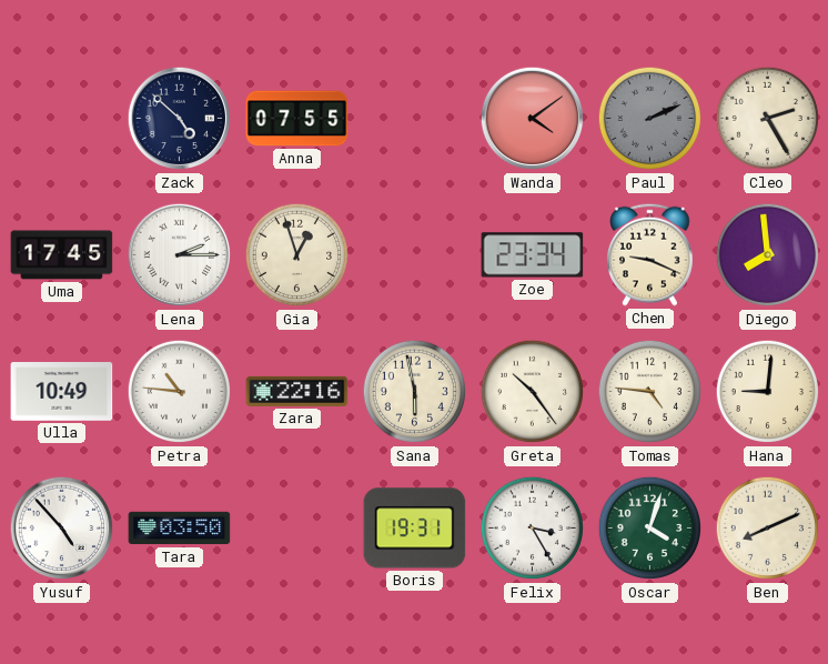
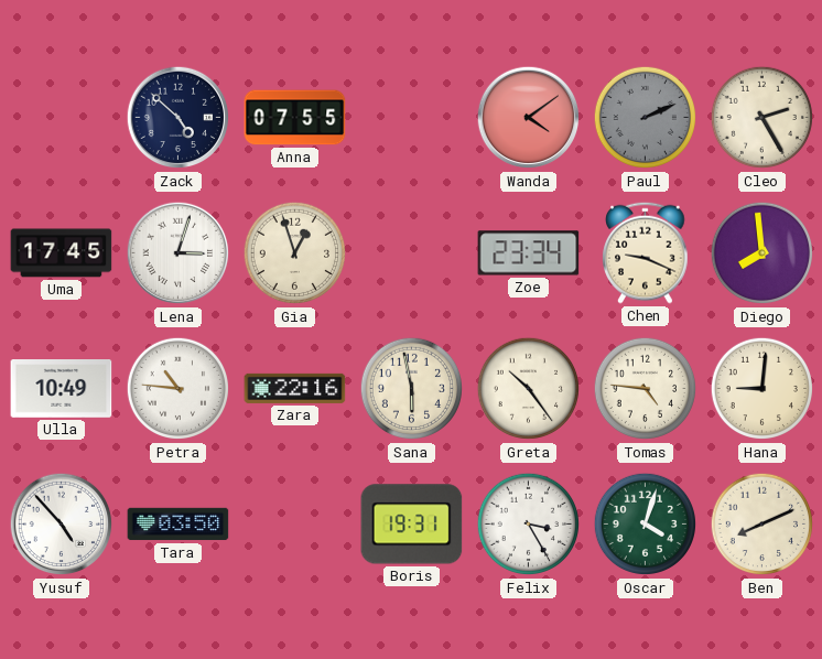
Lena: 2:15 -> 3:03 (179, 253)
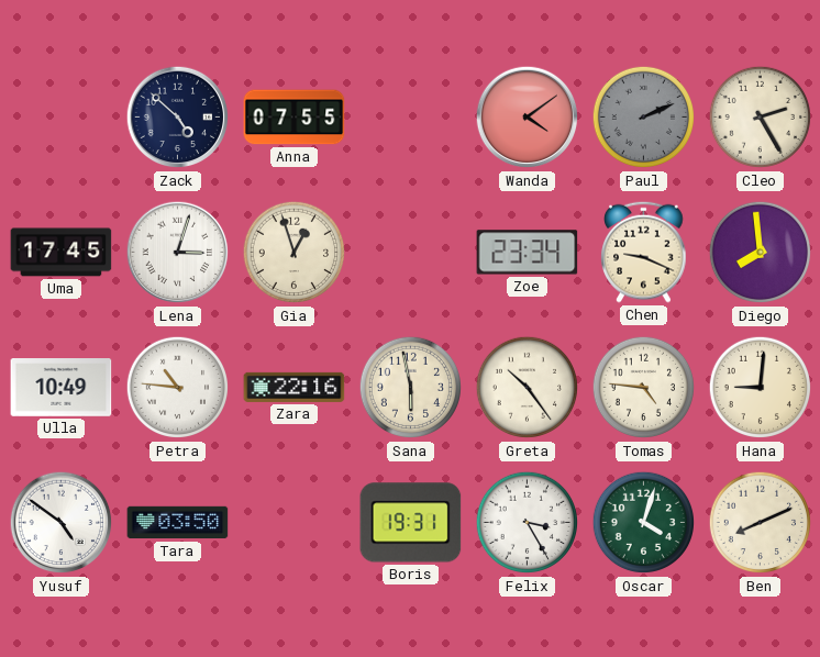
Yusuf: 4:53 -> 4:51 (62, 523)
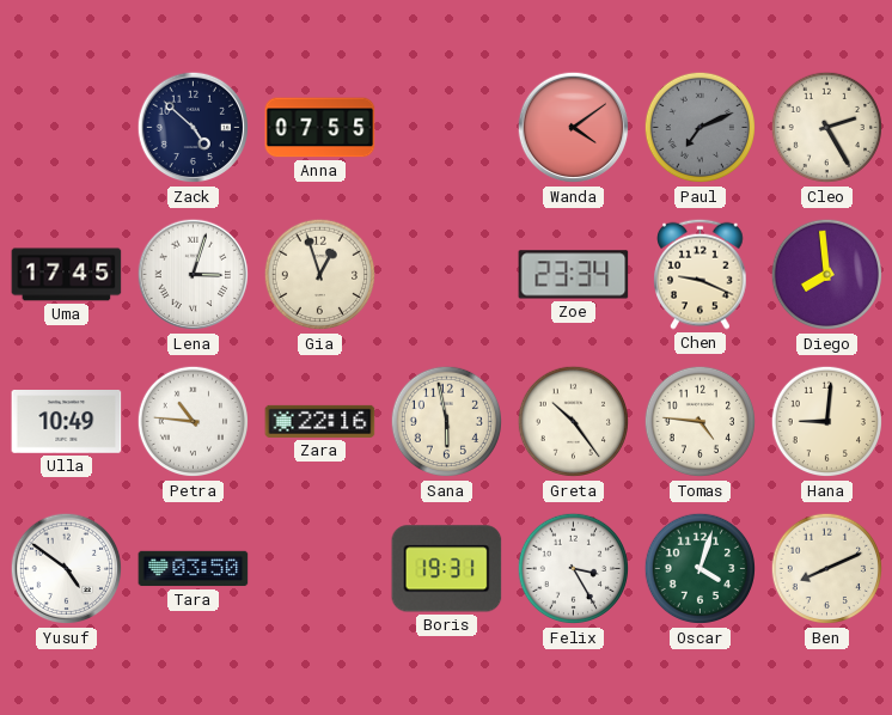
Paul: 2:11 -> 7:11 (701, 128)
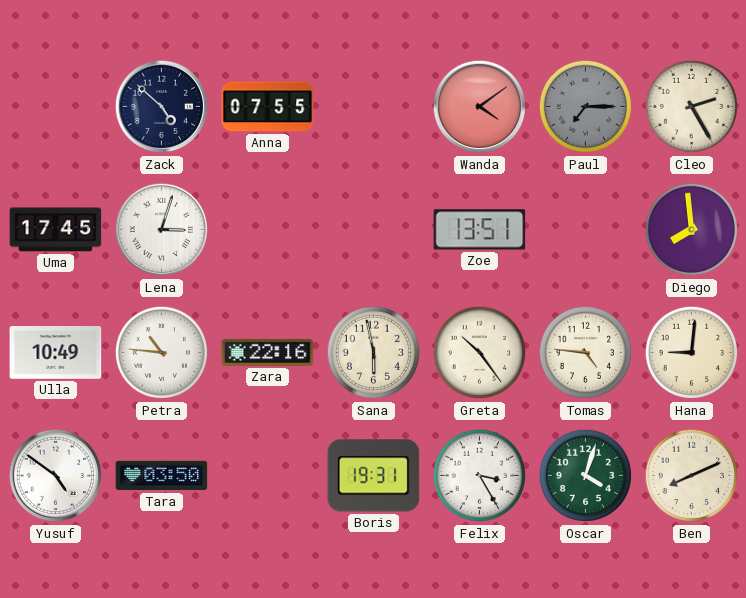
Paul: 7:11 -> 7:15 (586, 107)
Gia: 12:57 -> none (320, 275)
Zoe: 23:34 -> 13:51 (480, 230)
Chen: 9:19 -> none (701, 274)
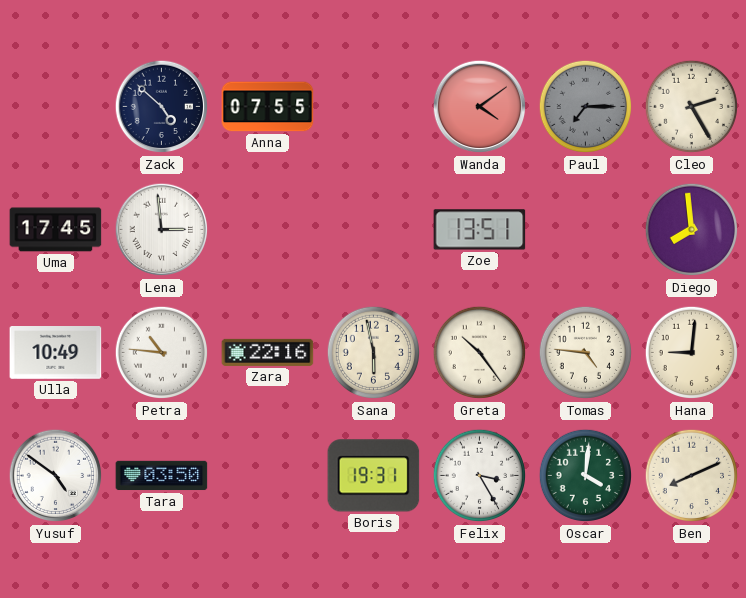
Lena: 3:03 -> 2:59 (162, 230)
Oscar: 4:03 -> 4:01 (586, 476)
